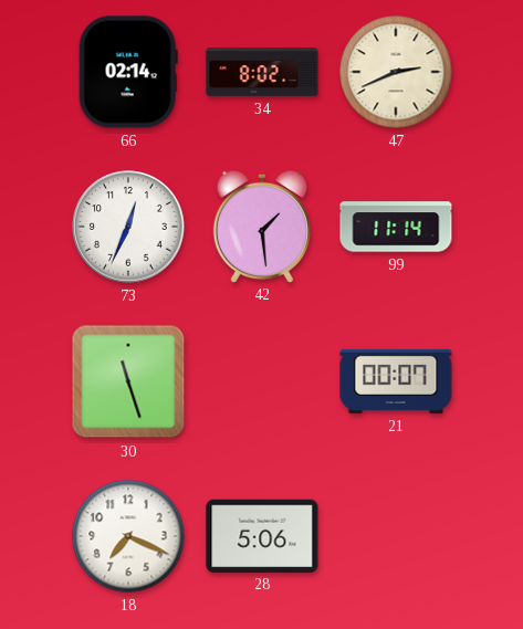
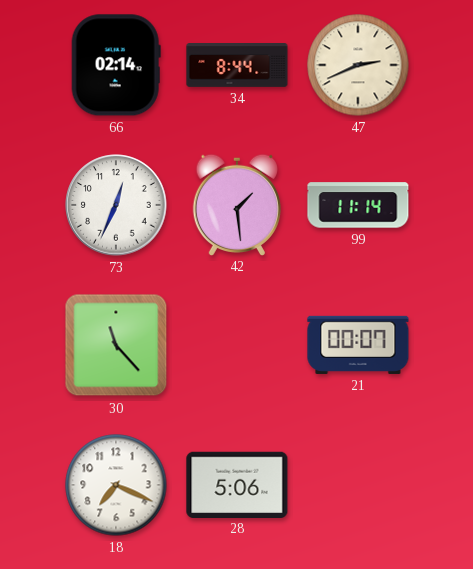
34: 8:02 -> 8:44 (237, 66)
30: 11:27 -> 11:23 (116, 345)
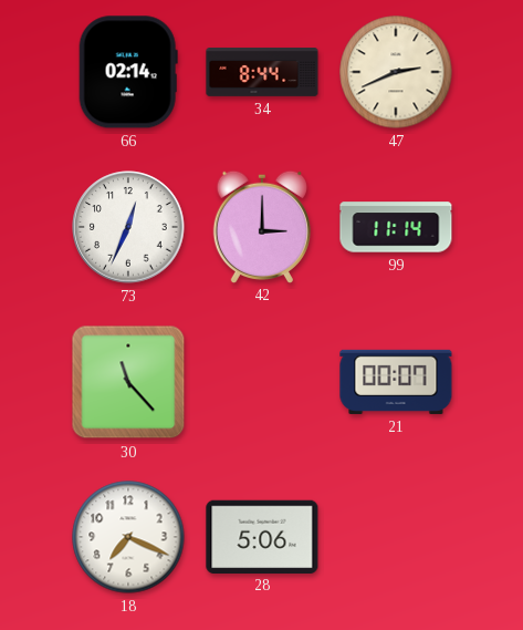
42: 1:29 -> 3:00 (261, 226)
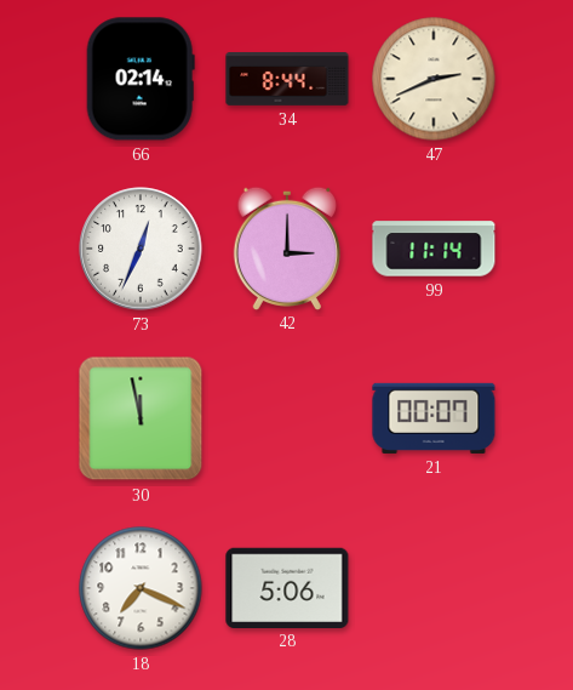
30: 11:23 -> 11:58 (141, 418)
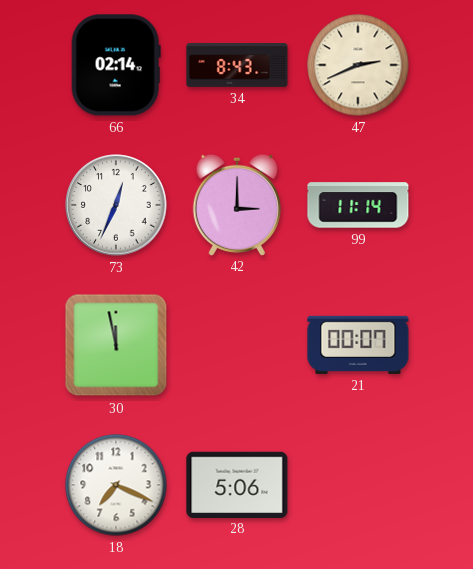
34: 8:44 -> 8:43 (237, 66)
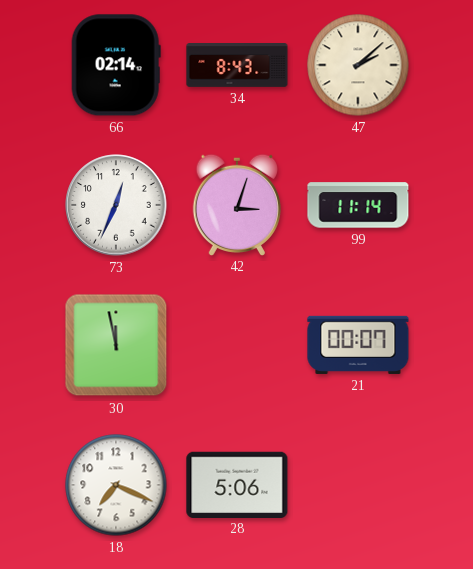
47: 2:41 -> 2:08 (358, 65)
42: 3:00 -> 3:03 (236, 204)
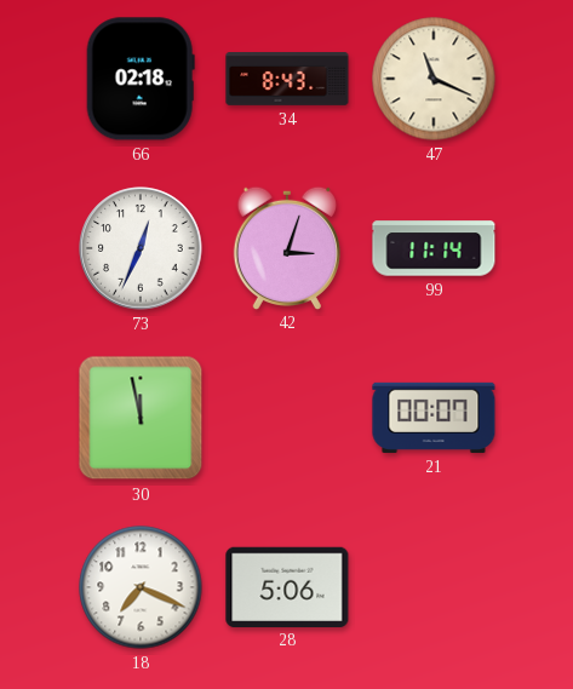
66: 02:14 -> 02:18 (141, 79)
47: 2:08 -> 11:19 (434, 79)
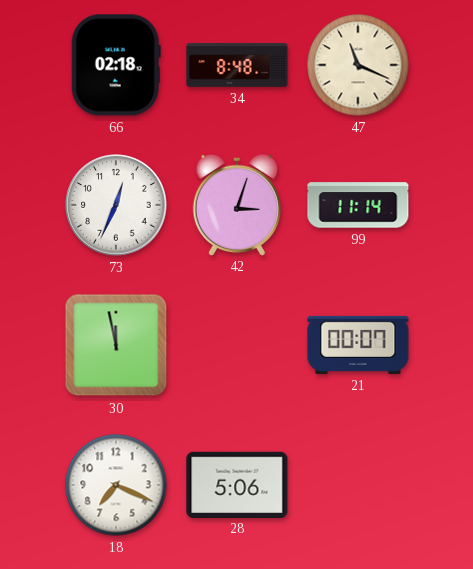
34: 8:43 -> 8:48 (237, 66)
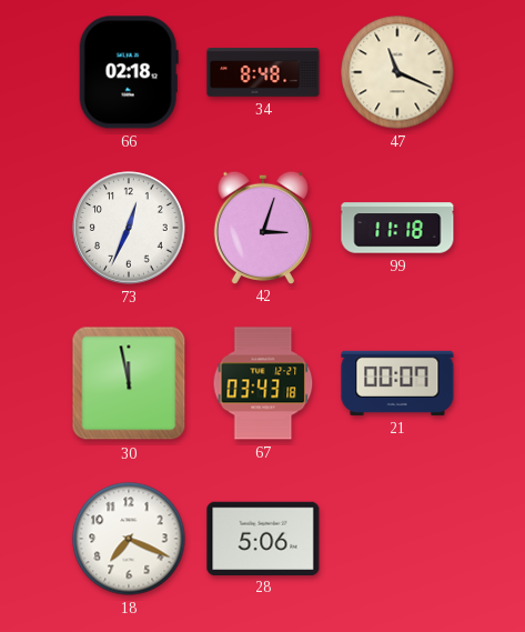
99: 11:14 -> 11:18 (397, 228)
67: none -> 03:43 (263, 383)
